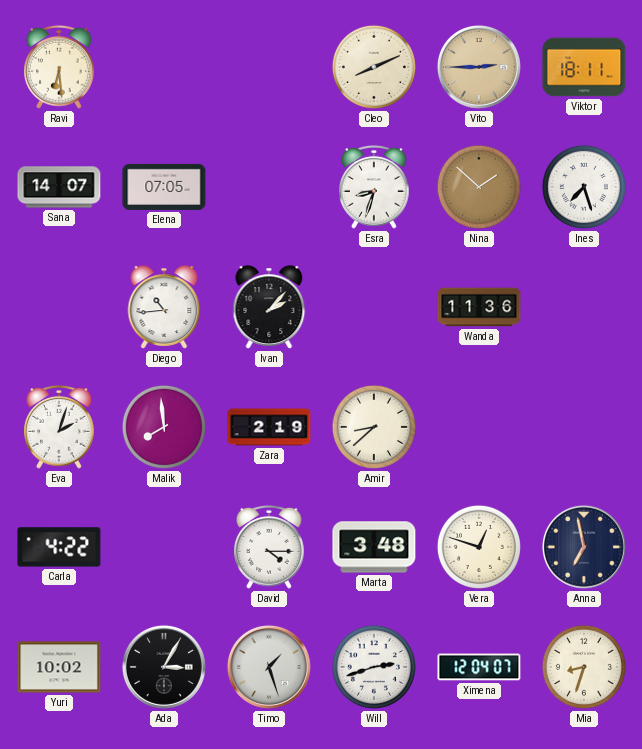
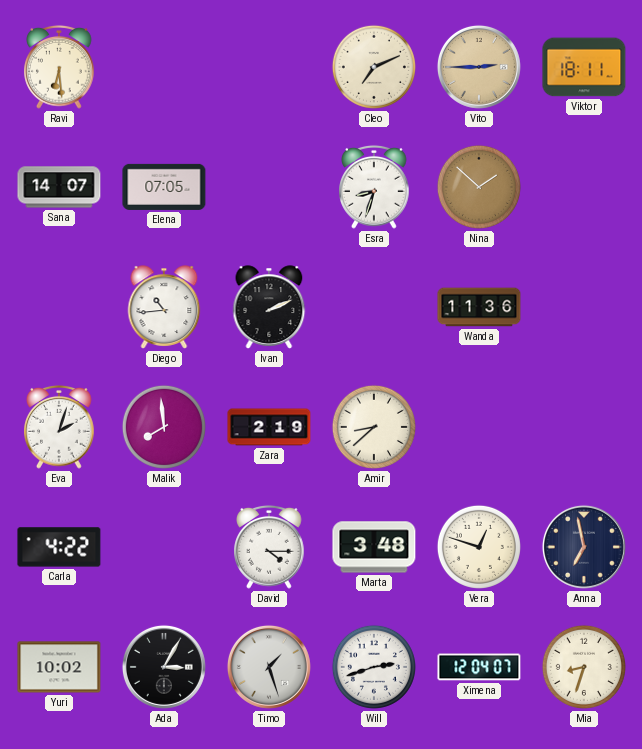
Cleo: 8:11 -> 7:11 (374, 67)
Ines: 7:27 -> none (584, 187)
Ivan: 2:07 -> 2:11 (269, 307)
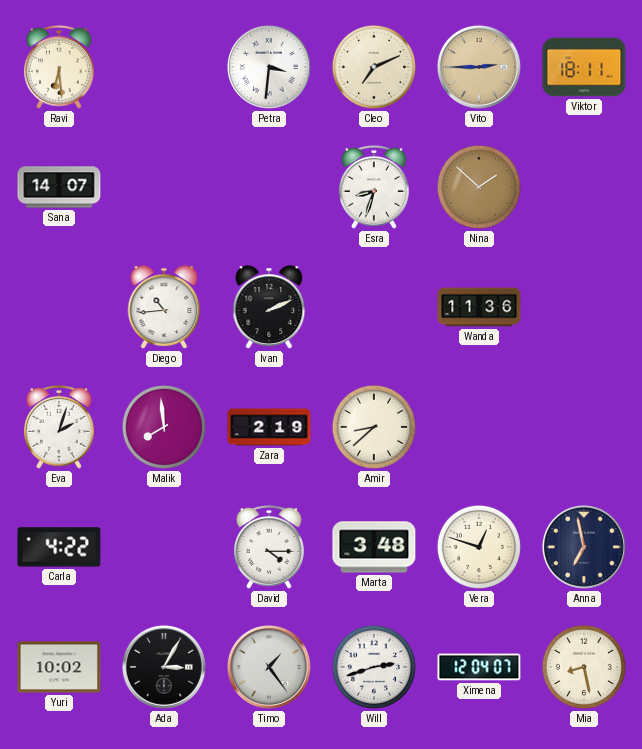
Petra: none -> 3:31 (269, 67)
Elena: 07:05 -> none (164, 187)
Timo: 1:27 -> 1:24 (269, 667)
Mia: 8:33 -> 8:28 (584, 667)
